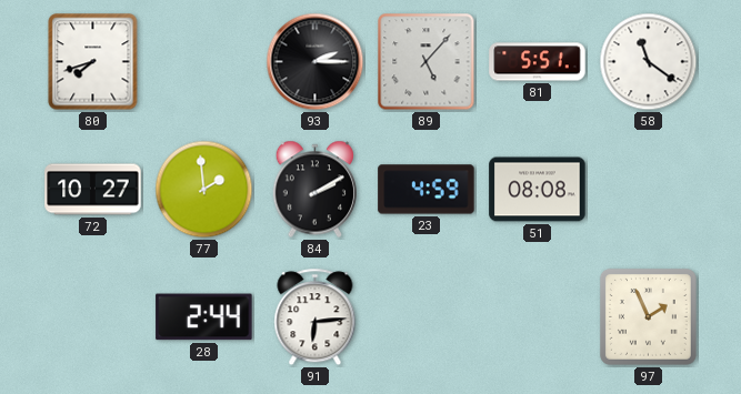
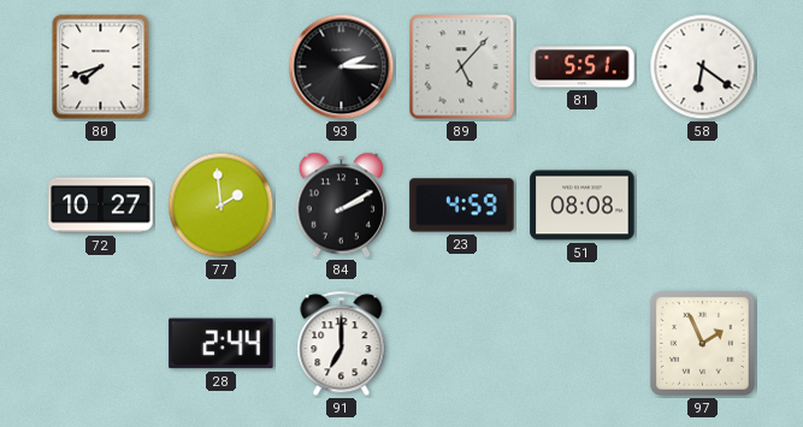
58: 11:21 -> 6:21 (703, 67)
91: 6:14 -> 7:00 (342, 344)
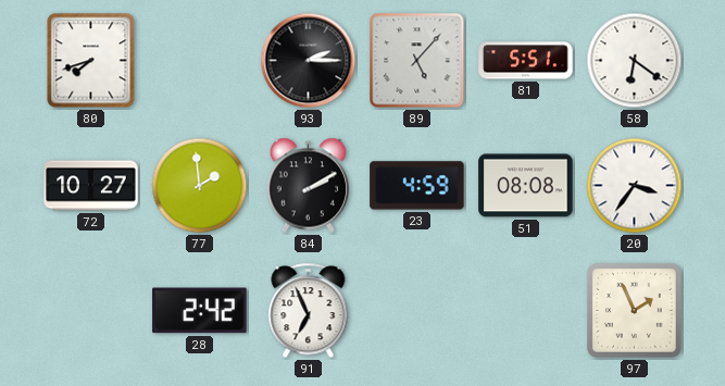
20: none -> 3:36 (635, 186)
28: 2:44 -> 2:42 (200, 311)
91: 7:00 -> 6:56 (309, 311)
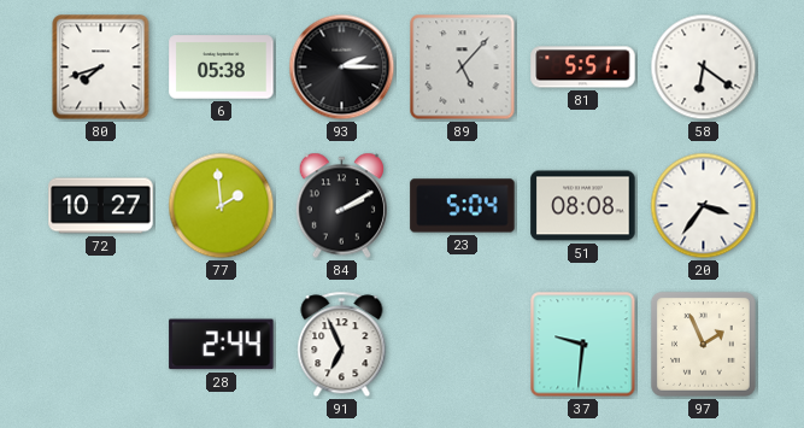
6: none -> 05:38 (222, 68)
23: 4:59 -> 5:04 (463, 206)
28: 2:42 -> 2:44 (222, 345)
37: none -> 9:31 (583, 345)
